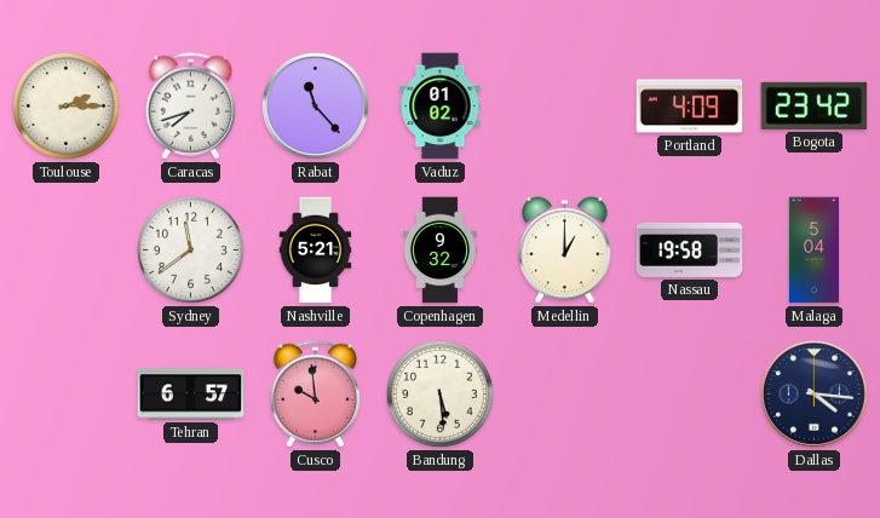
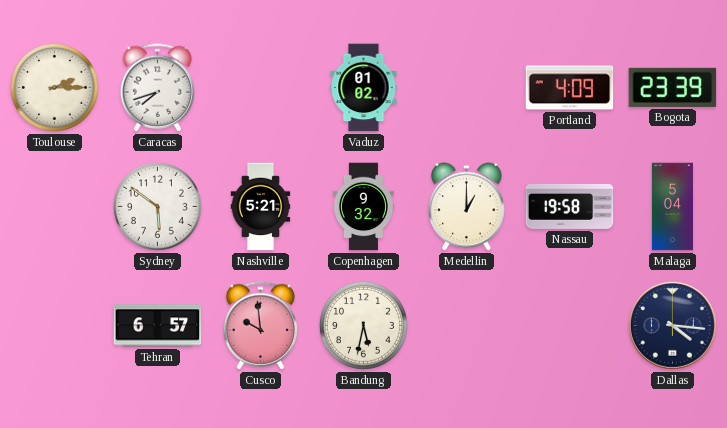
Rabat: 11:23 -> none (315, 105)
Bogota: 23:42 -> 23:39 (673, 87)
Sydney: 11:39 -> 5:51 (157, 206)
Bandung: 5:29 -> 5:32 (363, 325)
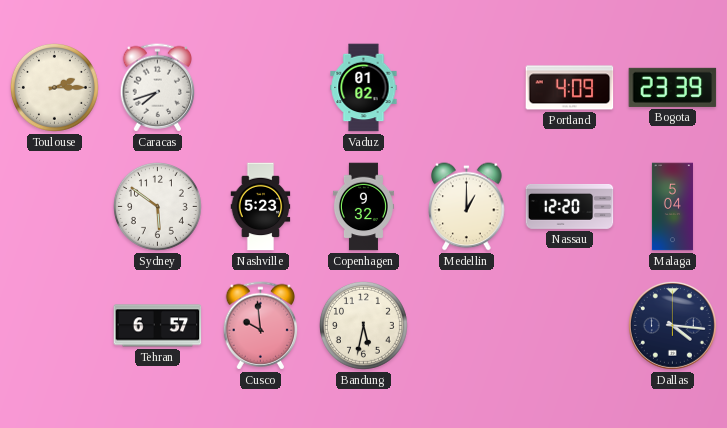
Nashville: 5:21 -> 5:23 (261, 207)
Nassau: 19:58 -> 12:20 (570, 207)
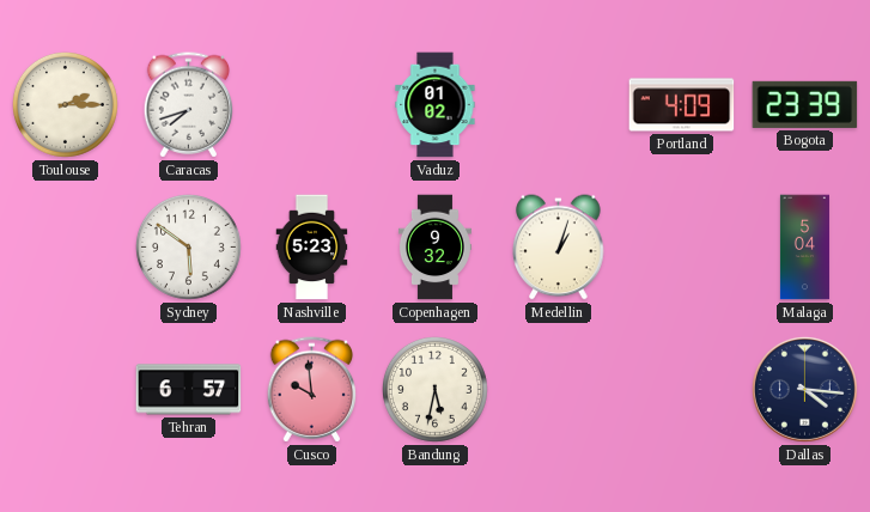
Medellin: 1:00 -> 1:03 (559, 248)
Nassau: 12:20 -> none (570, 207)
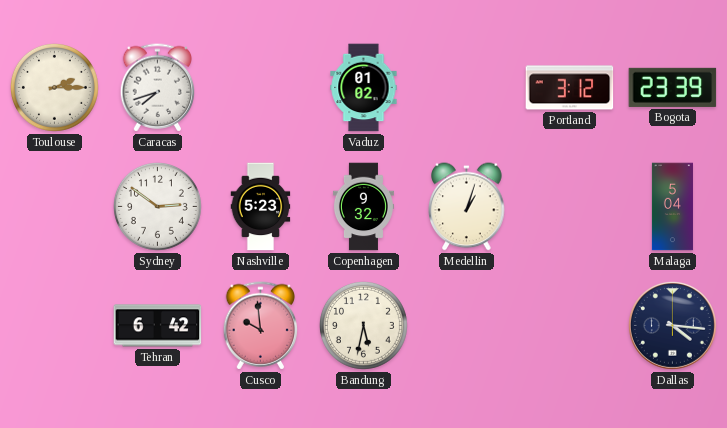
Portland: 4:09 -> 3:12 (570, 88)
Sydney: 5:51 -> 2:51 (157, 206)
Tehran: 6:57 -> 6:42 (158, 326)
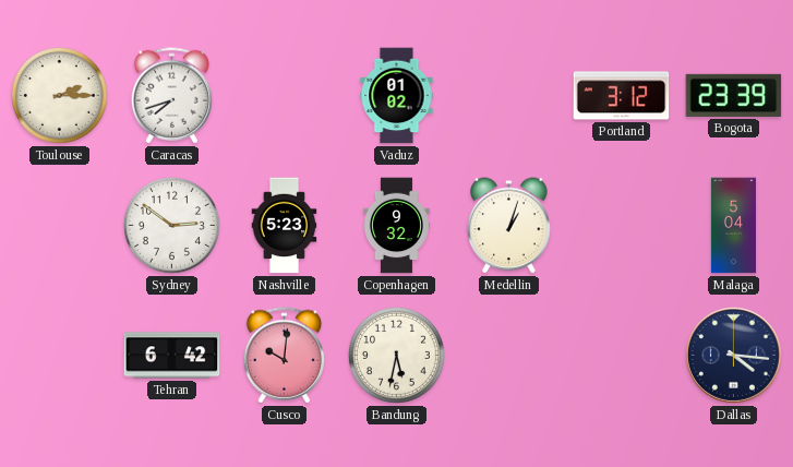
Cusco: 9:59 -> 10:01 (285, 356)
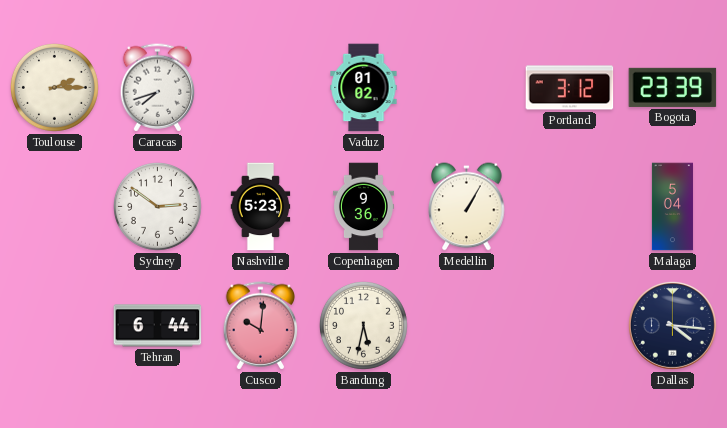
Copenhagen: 9:32 -> 9:36 (363, 207)
Medellin: 1:03 -> 1:05 (467, 207)
Tehran: 6:42 -> 6:44 (158, 326)
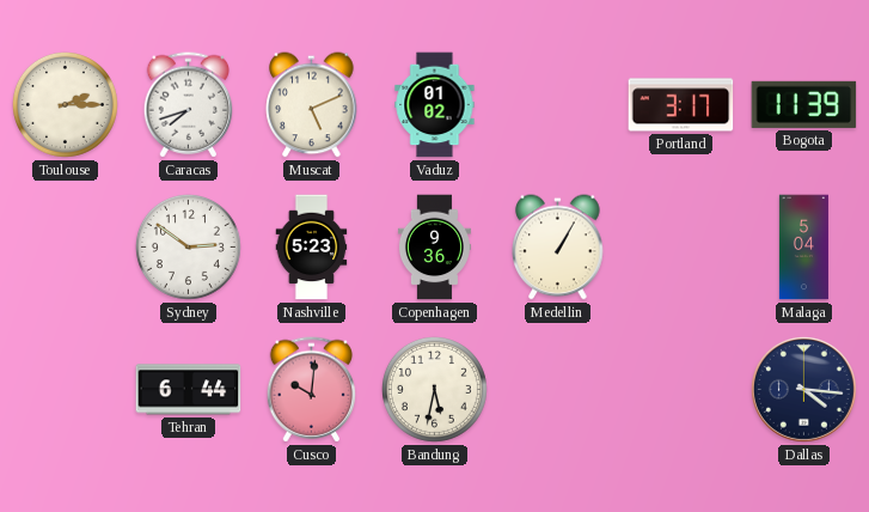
Muscat: none -> 5:11 (312, 105)
Portland: 3:12 -> 3:17 (681, 105)
Bogota: 23:39 -> 11:39 (804, 104)
